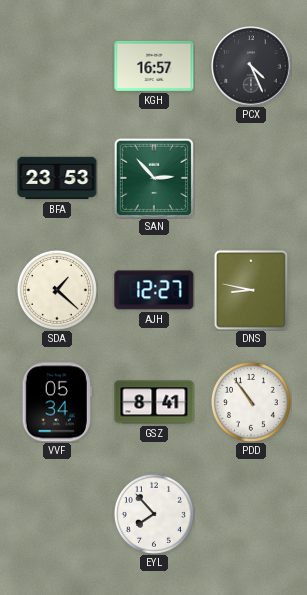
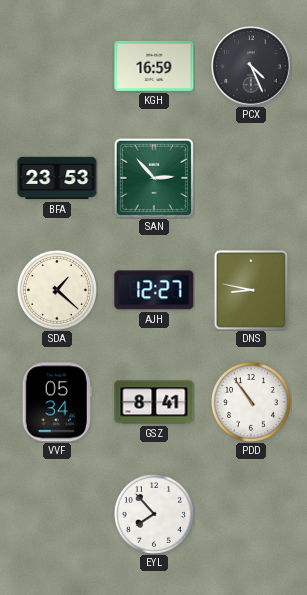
KGH: 16:57 -> 16:59 (154, 66)
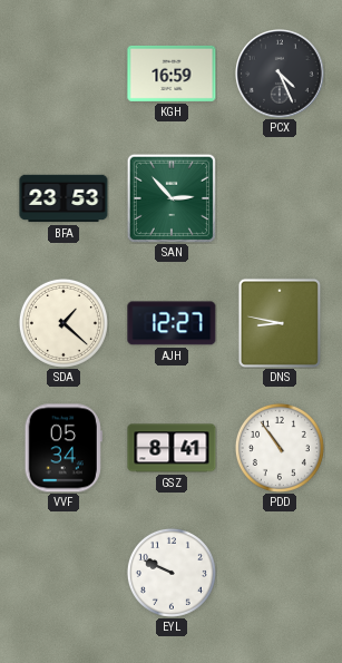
EYL: 7:53 -> 9:49 (172, 573)
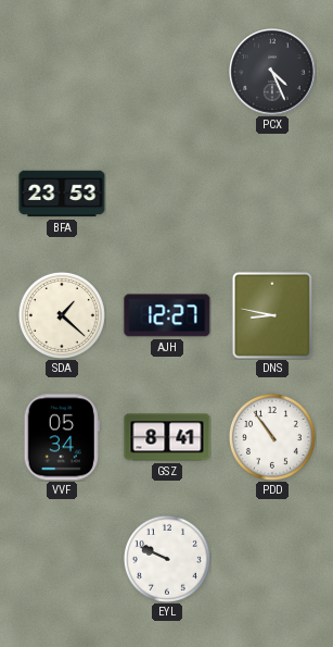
KGH: 16:59 -> none (172, 74)
SAN: 2:53 -> none (172, 198)
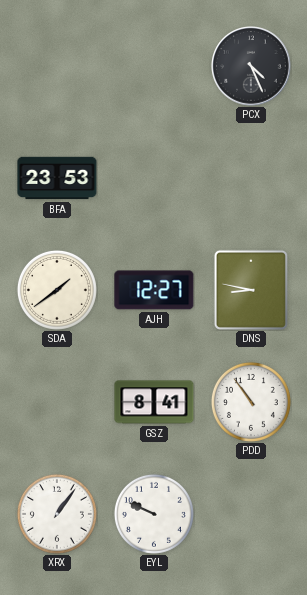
SDA: 1:22 -> 1:39 (57, 290)
VVF: 05:34 -> none (62, 437)
XRX: none -> 1:06 (57, 514)
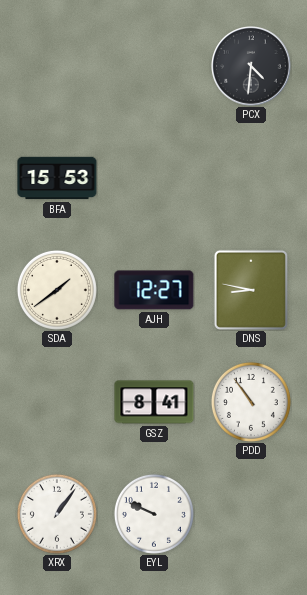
PCX: 4:26 -> 4:31 (251, 66)
BFA: 23:53 -> 15:53 (57, 178)
